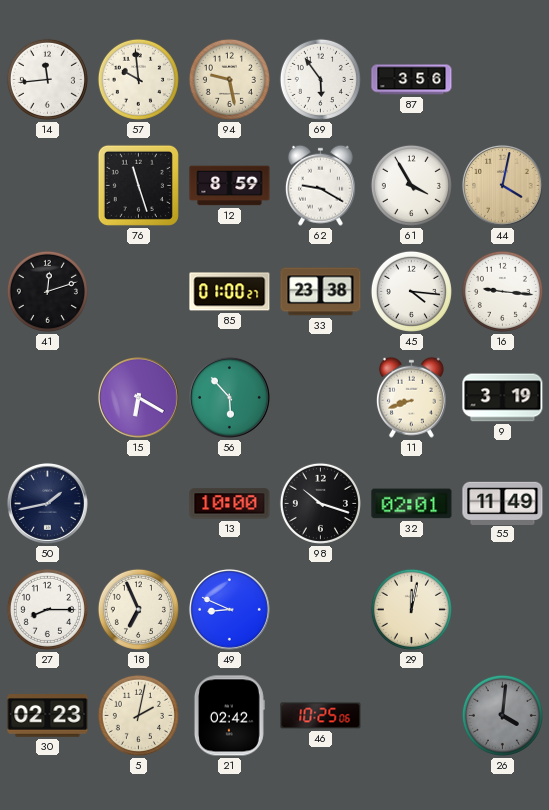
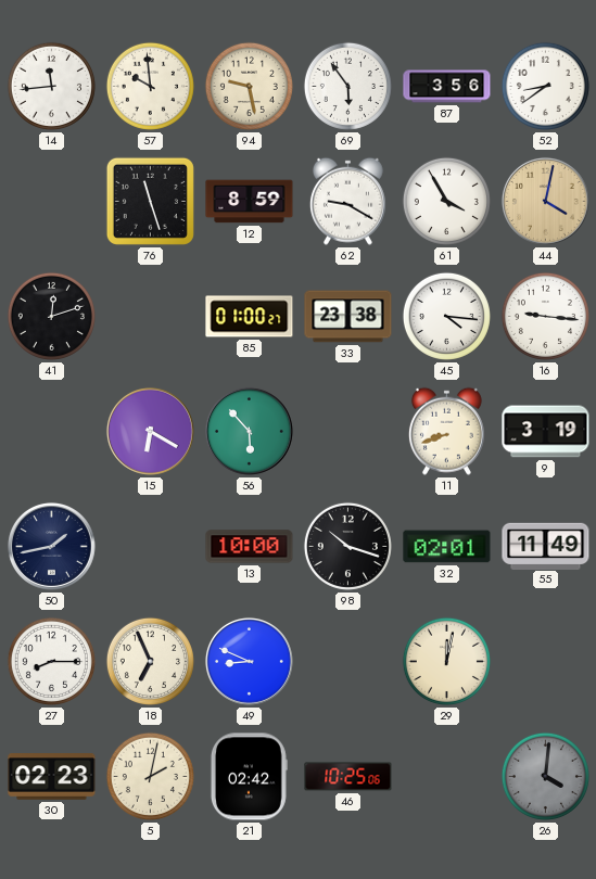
52: none -> 8:39 (545, 86)
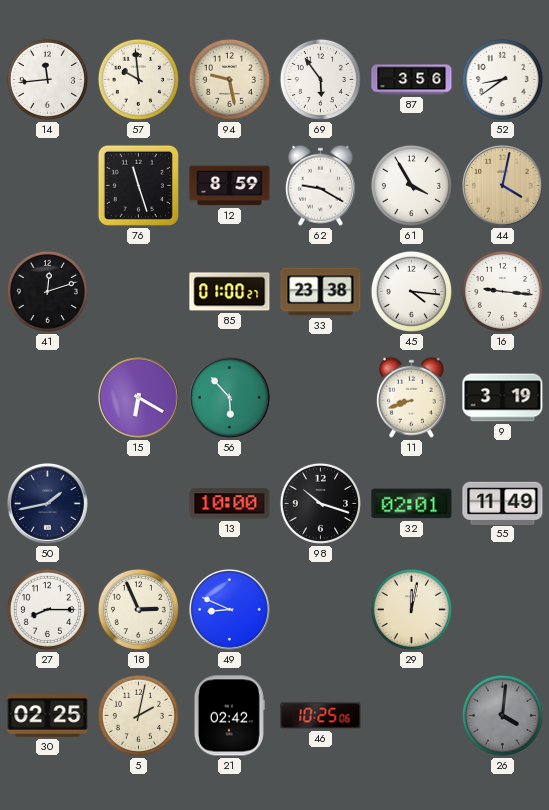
18: 6:56 -> 2:56 (138, 609)
30: 02:23 -> 02:25 (48, 716)
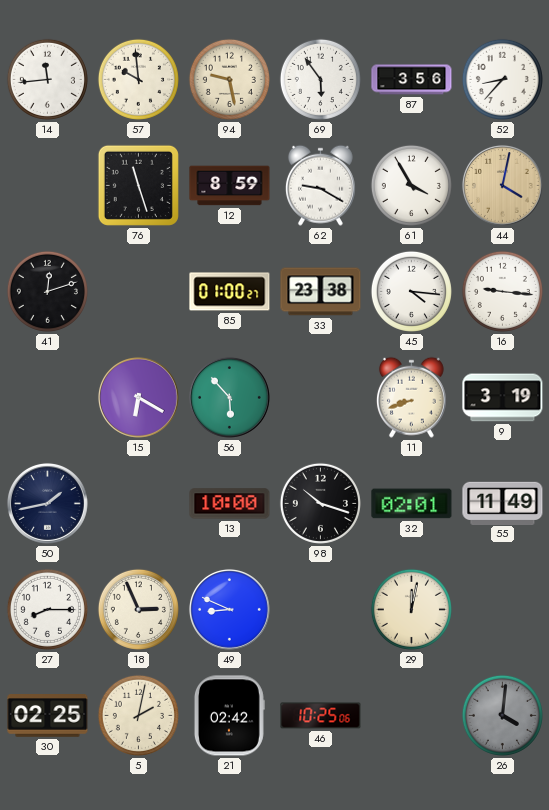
52: 8:39 -> 8:37 (502, 79)
